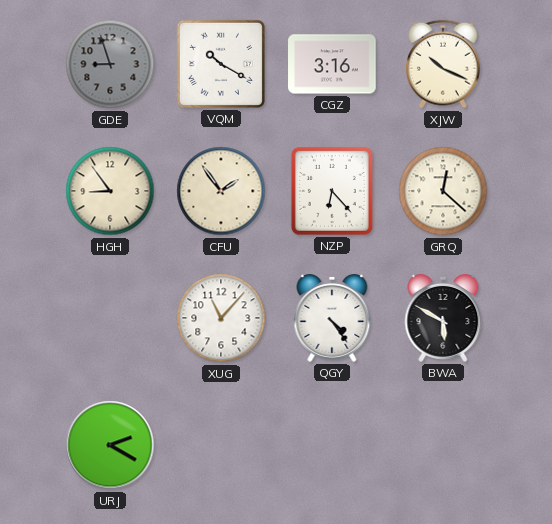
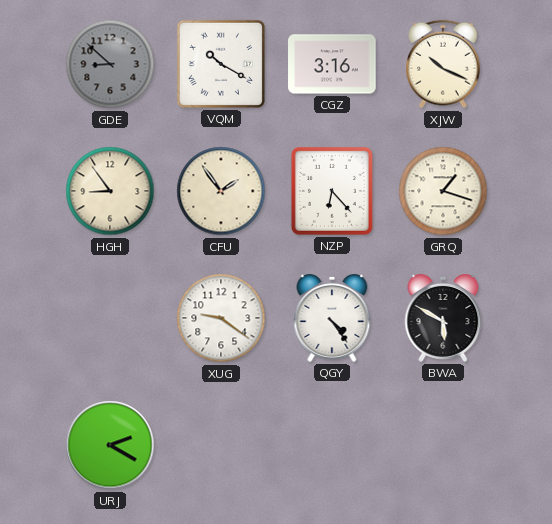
GDE: 8:57 -> 8:52 (110, 64)
GRQ: 12:22 -> 1:18 (443, 191)
XUG: 11:07 -> 9:21 (221, 318)
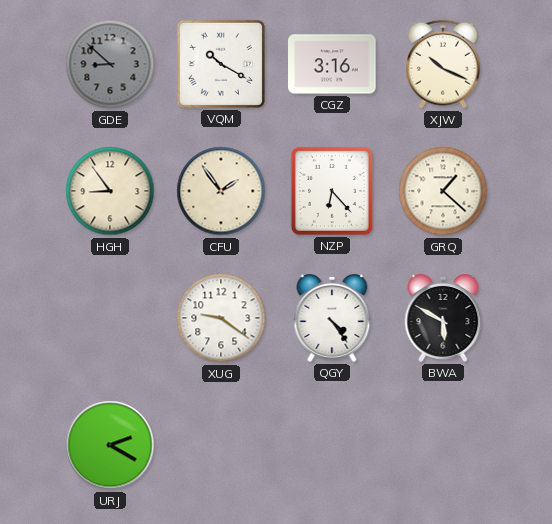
GRQ: 1:18 -> 1:22 (443, 191)
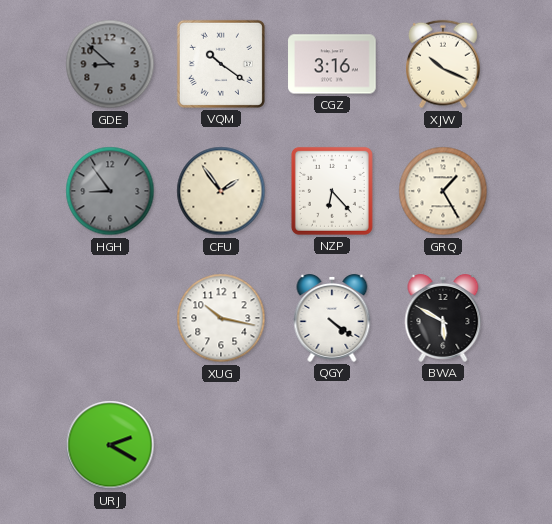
VQM: 10:20 -> 10:21 (221, 64)
HGH dial: cream -> grey (110, 191)
GRQ: 1:22 -> 1:25 (443, 191)
XUG: 9:21 -> 10:17 (221, 318)
QGY: 4:24 -> 4:21 (332, 318)
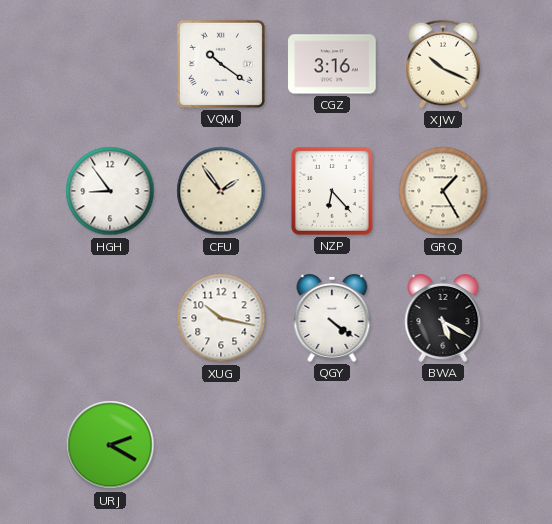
GDE: 8:52 -> none (110, 64)
HGH dial: grey -> white (110, 191)
BWA: 5:50 -> 5:20 (443, 318)
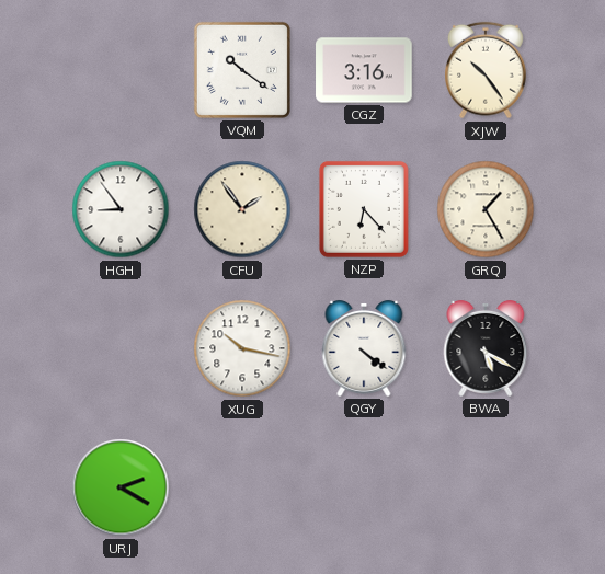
XJW: 10:19 -> 10:24 (487, 70)
